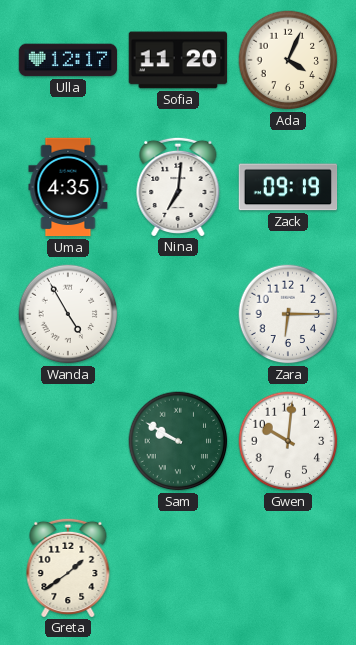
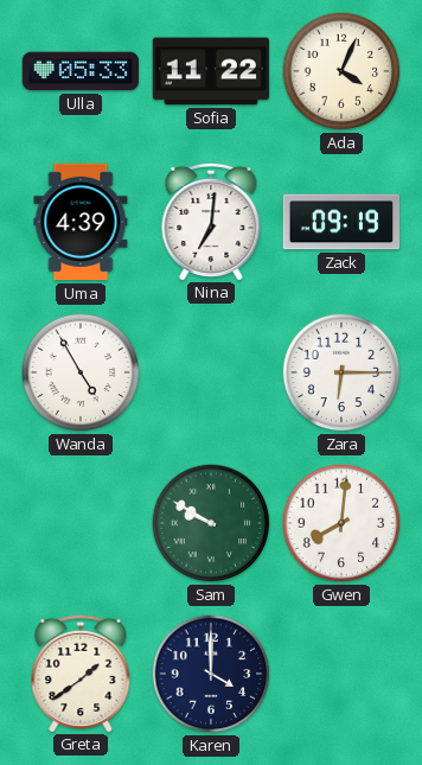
Ulla: 12:17 -> 05:33 (81, 71)
Sofia: 11:20 -> 11:22 (211, 71)
Uma: 4:35 -> 4:39 (81, 222)
Gwen: 10:01 -> 8:01 (341, 523)
Karen: none -> 4:00 (211, 674)
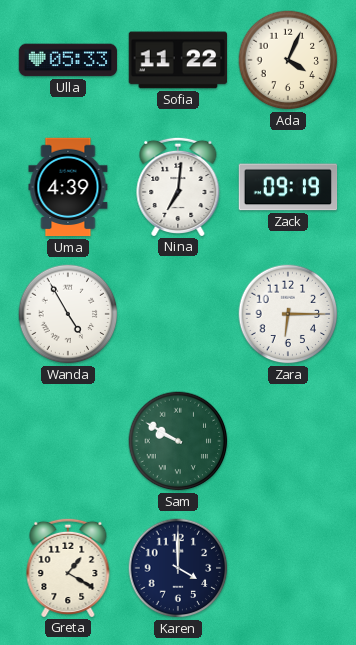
Gwen: 8:01 -> none (341, 523)
Greta: 1:39 -> 1:20 (68, 567)
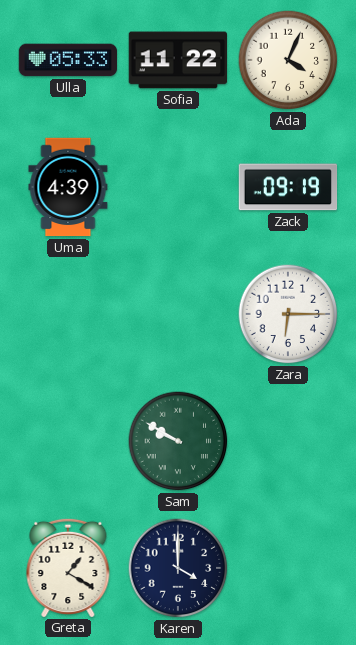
Nina: 7:01 -> none (178, 186)
Wanda: 4:55 -> none (68, 314)
